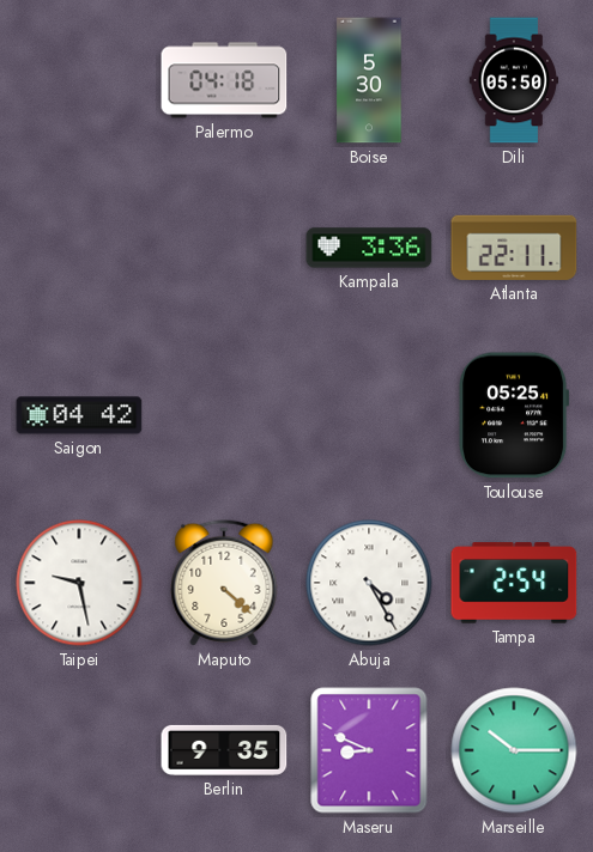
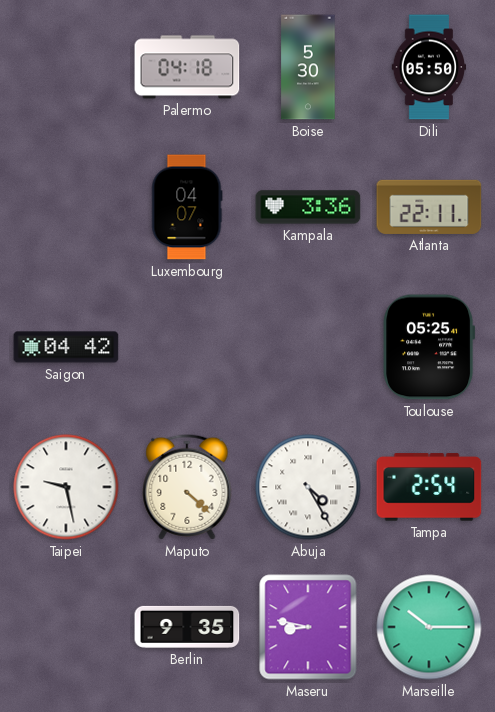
Luxembourg: none -> 04:07 (187, 207)
Maseru: 8:49 -> 8:47 (308, 627)
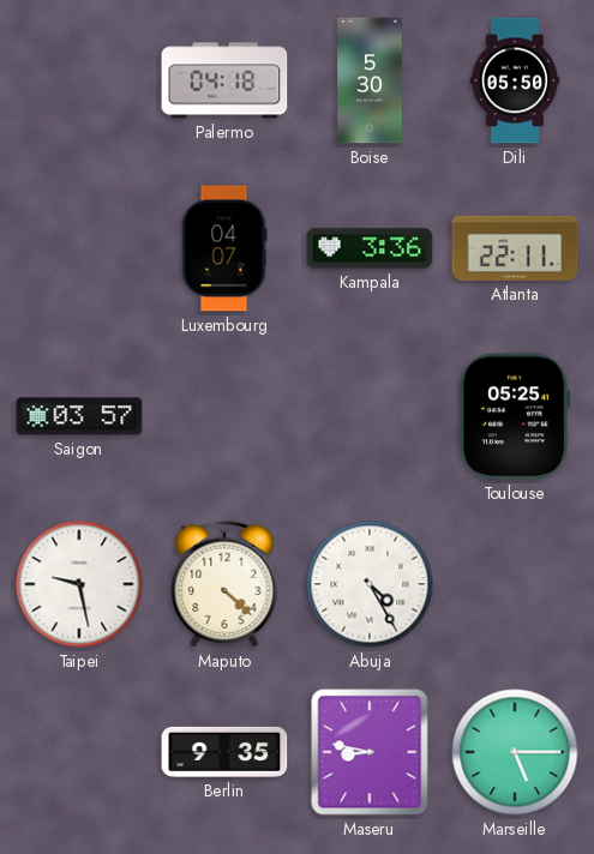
Saigon: 04:42 -> 03:57 (79, 416)
Tampa: 2:54 -> none (429, 487)
Marseille: 10:15 -> 5:15 (515, 752)
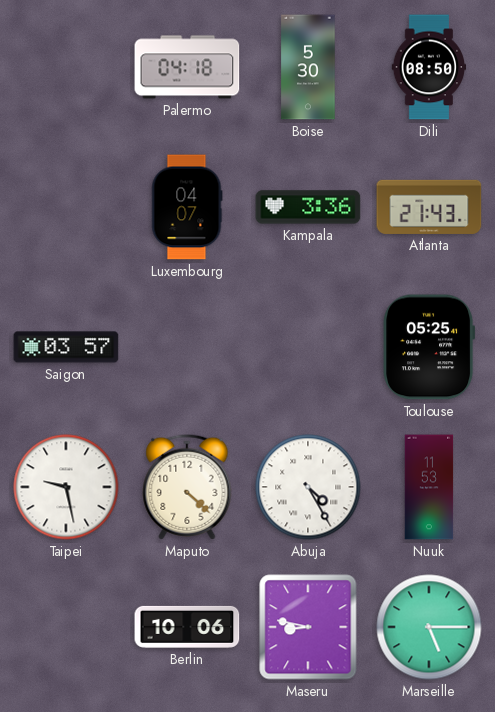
Dili: 05:50 -> 08:50 (429, 67)
Atlanta: 22:11 -> 21:43 (429, 207)
Nuuk: none -> 11:53 (429, 487)
Berlin: 9:35 -> 10:06 (187, 627)
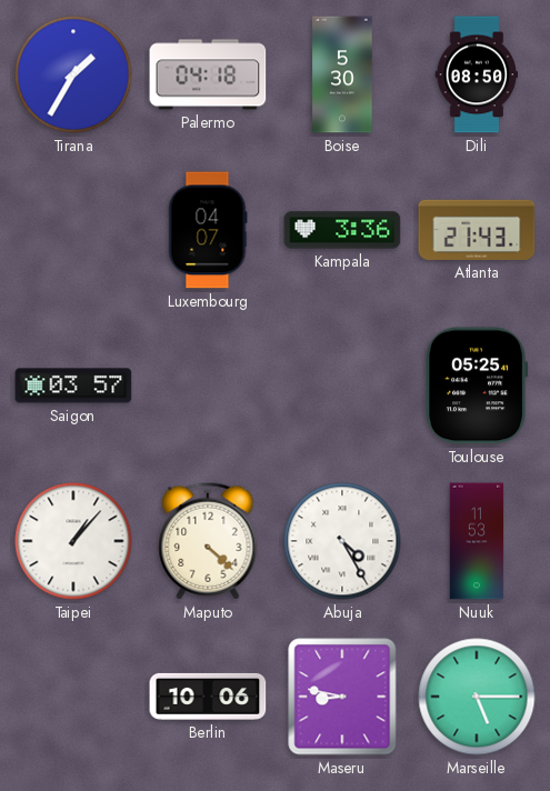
Tirana: none -> 1:35 (73, 74)
Taipei: 9:28 -> 1:07 (73, 541)
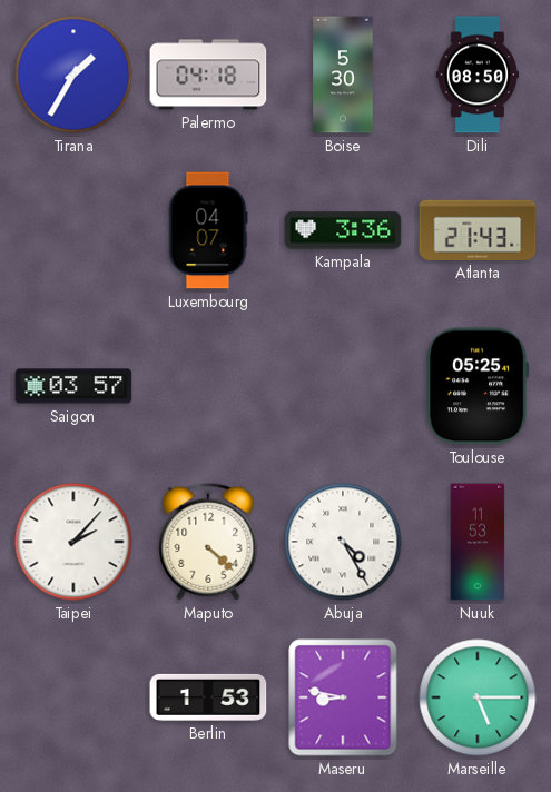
Taipei: 1:07 -> 2:07 (73, 542)
Berlin: 10:06 -> 1:53 (208, 697)
